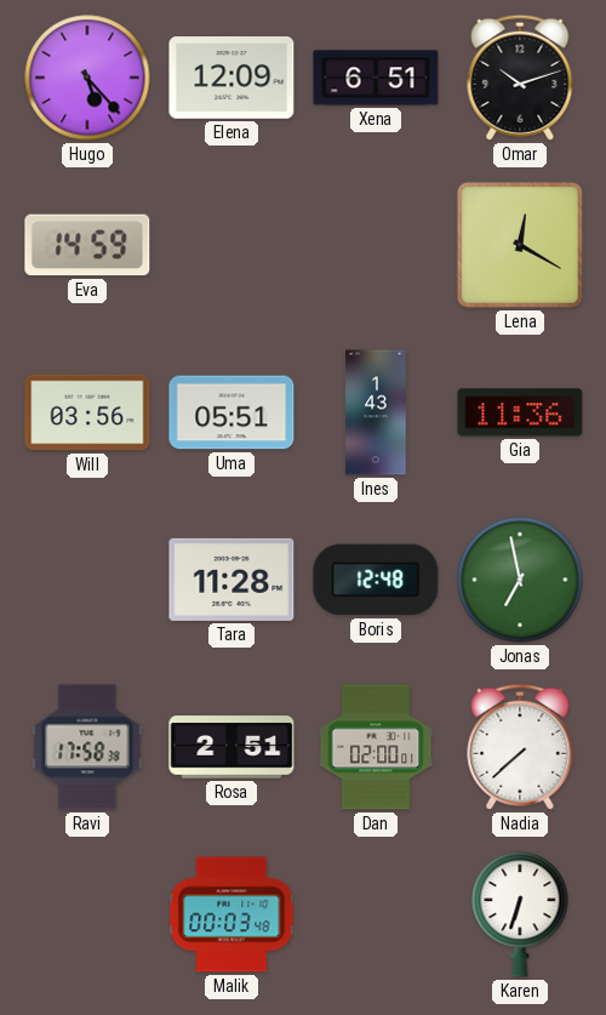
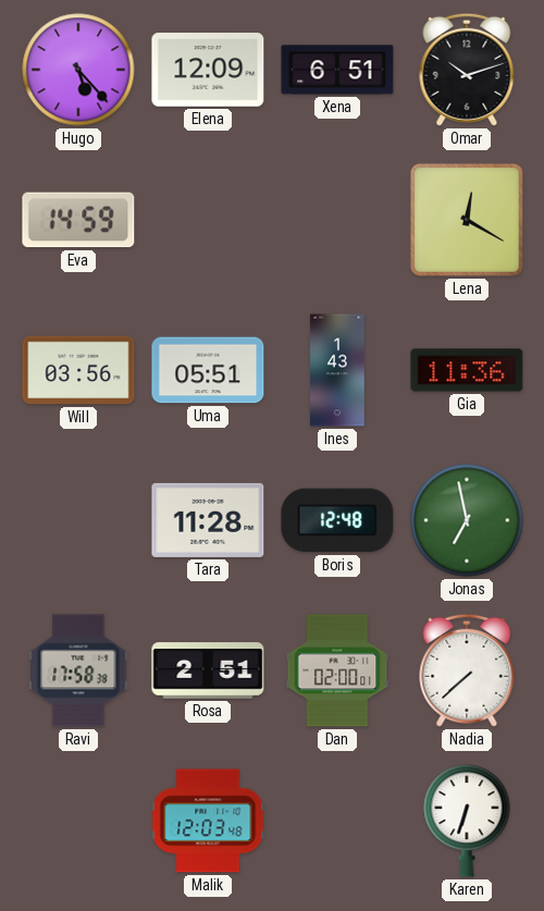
Malik: 00:03 -> 12:03 (208, 821)
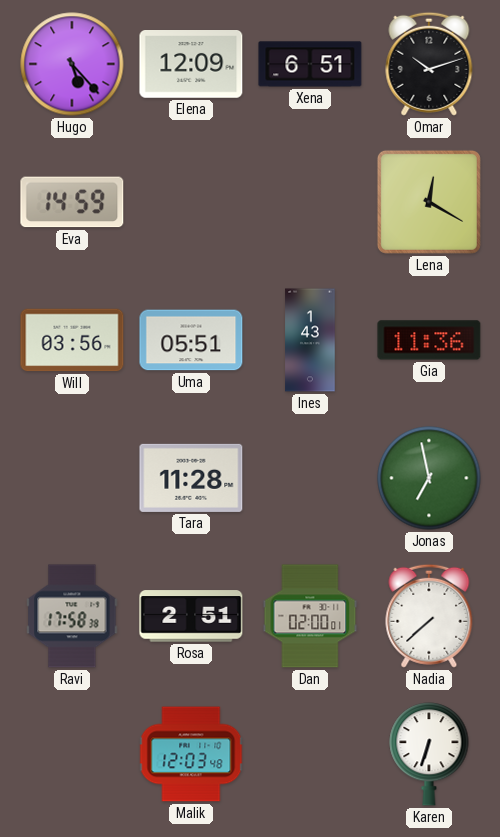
Boris: 12:48 -> none (337, 520)
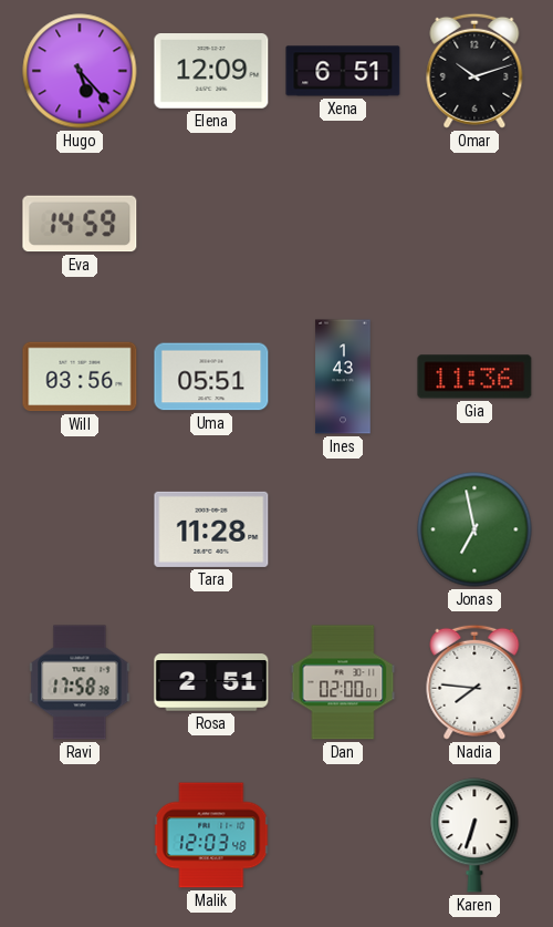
Lena: 12:20 -> none (429, 202)
Nadia: 7:38 -> 7:46 (474, 682)
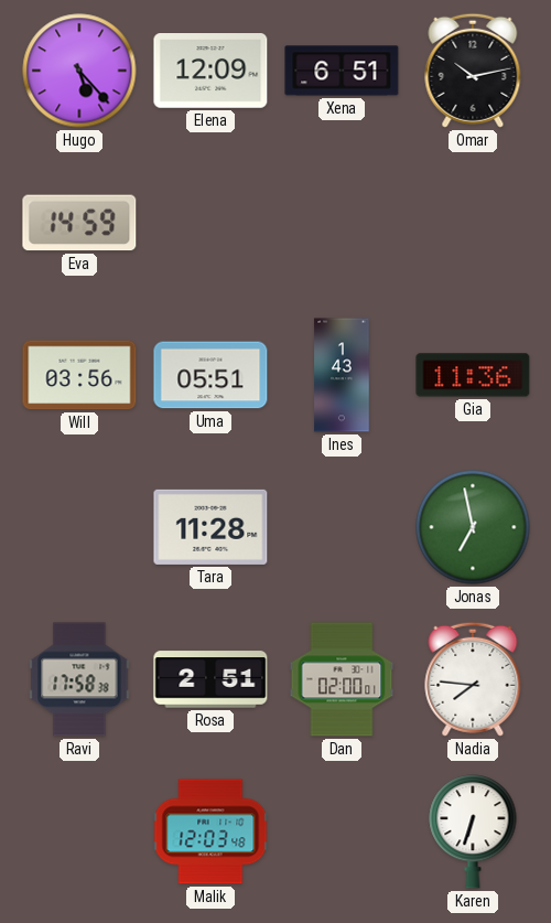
Omar: 10:12 -> 10:13 (473, 71)
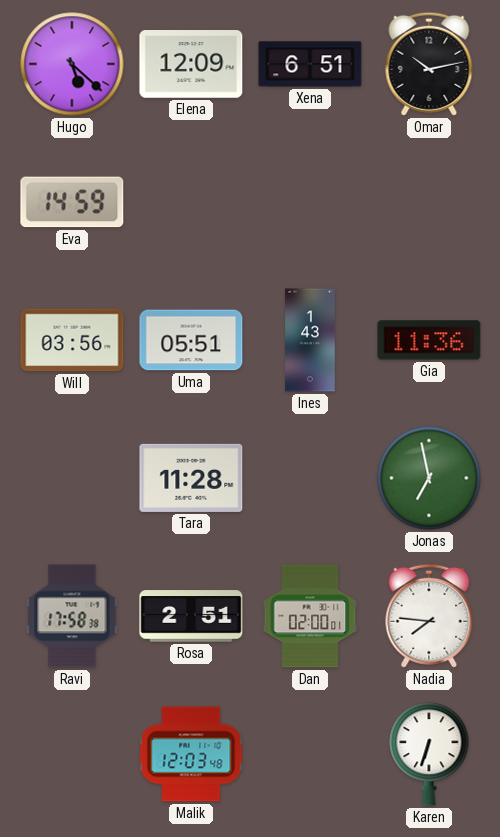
Hugo: 5:23 -> 5:22 (72, 64)
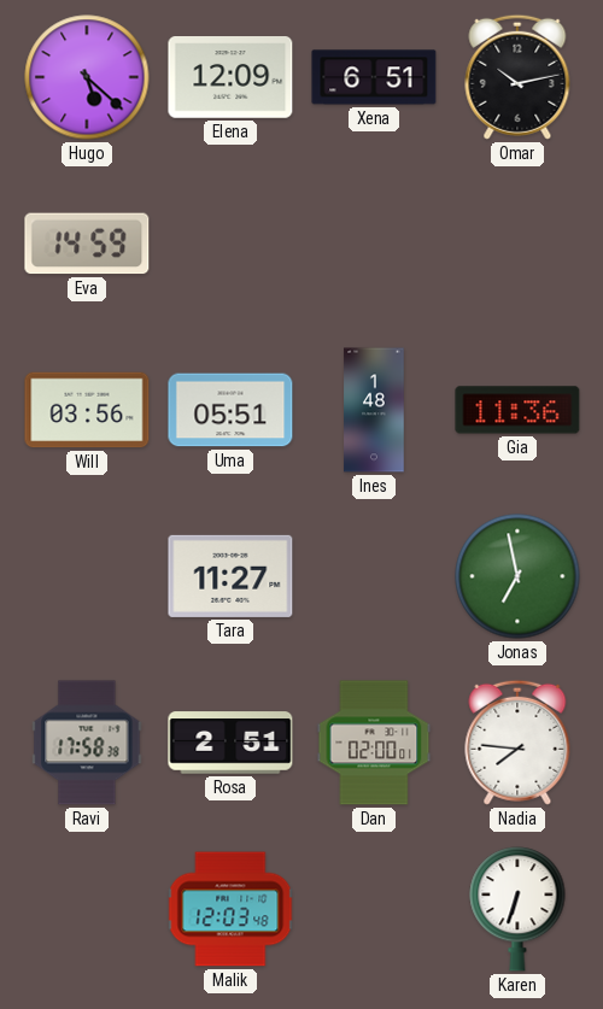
Ines: 1:43 -> 1:48 (374, 410)
Tara: 11:28 -> 11:27 (230, 576)
